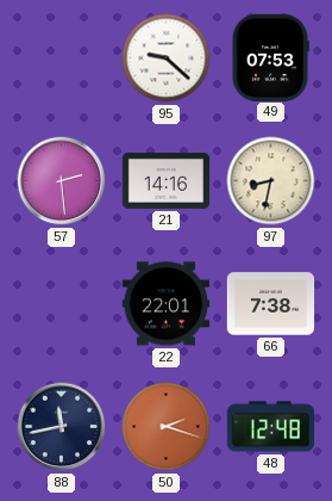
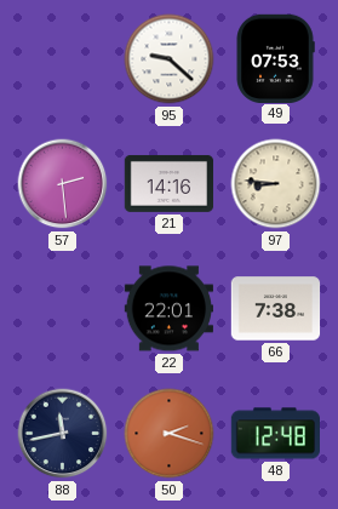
97: 8:32 -> 8:46 (276, 184)
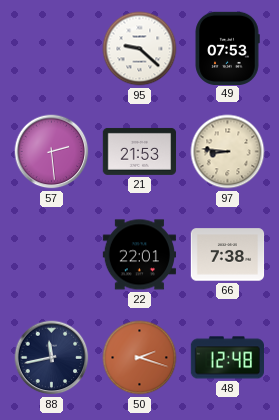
21: 14:16 -> 21:53 (140, 151)
